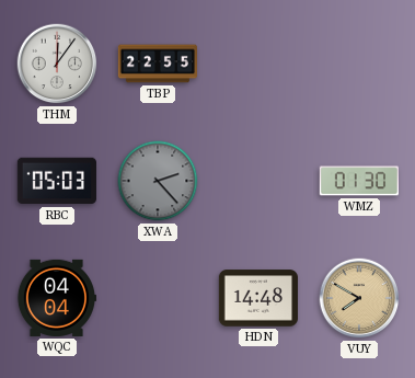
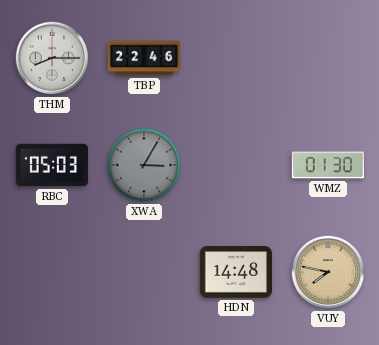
THM: 12:06 -> 8:15 (52, 58)
TBP: 22:55 -> 22:46 (144, 58)
XWA: 2:23 -> 3:05 (144, 165)
WQC: 04:04 -> none (56, 298)
VUY: 7:50 -> 7:47 (328, 272)
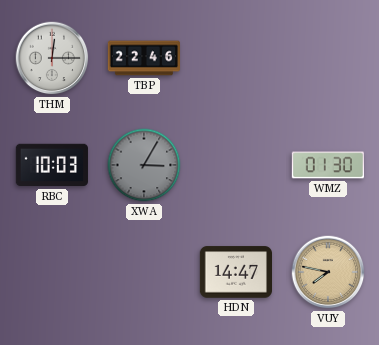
THM: 8:15 -> 12:15 (52, 58)
RBC: 05:03 -> 10:03 (52, 165)
HDN: 14:48 -> 14:47 (235, 272)
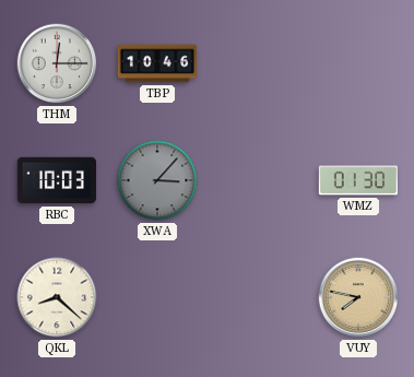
TBP: 22:46 -> 10:46 (157, 63)
XWA: 3:05 -> 3:07 (157, 180)
QKL: none -> 8:22 (57, 297)
HDN: 14:47 -> none (235, 272)
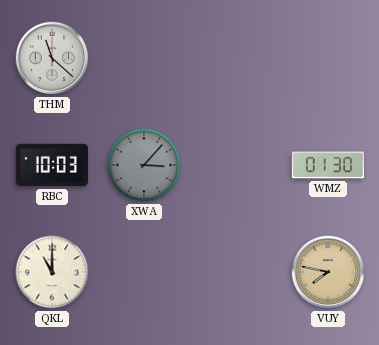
THM: 12:15 -> 11:22 (52, 58)
TBP: 10:46 -> none (157, 63)
QKL: 8:22 -> 11:00 (52, 272)
